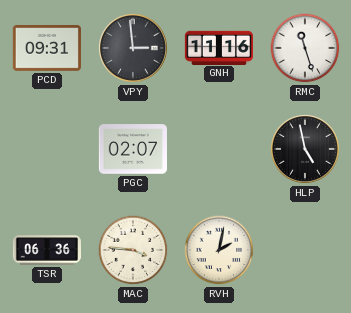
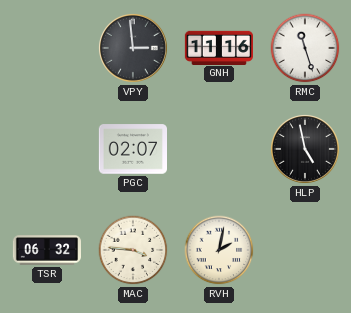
PCD: 09:31 -> none (47, 49)
TSR: 06:36 -> 06:32 (46, 250)
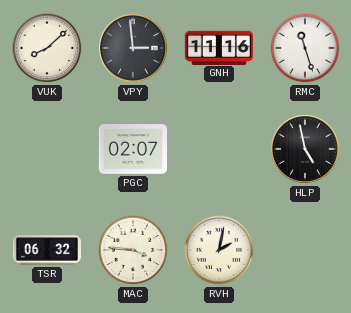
VUK: none -> 8:08 (47, 48)
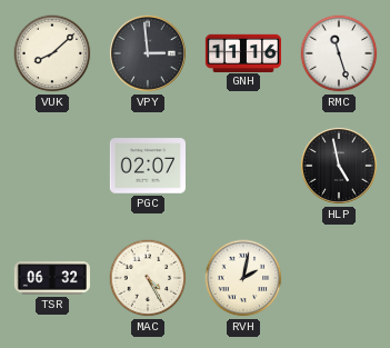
MAC: 3:46 -> 4:25 (148, 278)
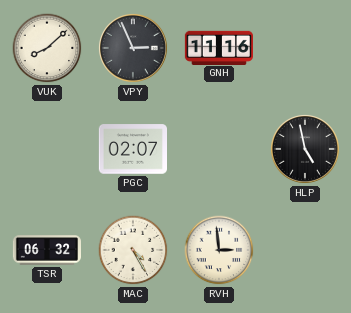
VPY: 2:59 -> 2:56 (133, 48)
RMC: 11:27 -> none (339, 53)
RVH: 2:02 -> 2:59 (219, 250)
